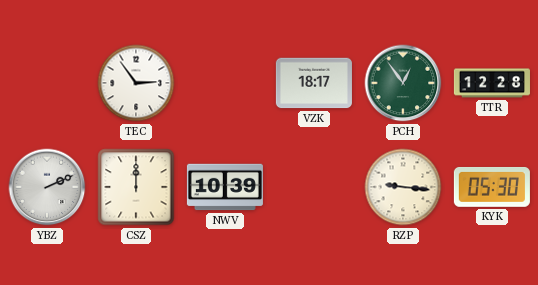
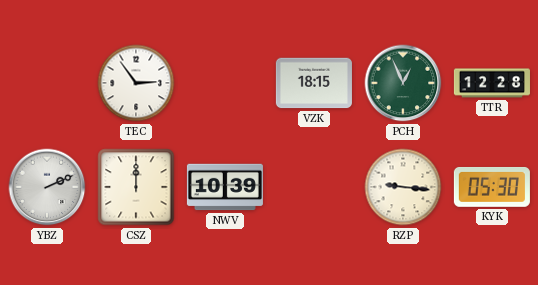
VZK: 18:17 -> 18:15 (314, 83)
PCH: 12:54 -> 12:56 (403, 83)
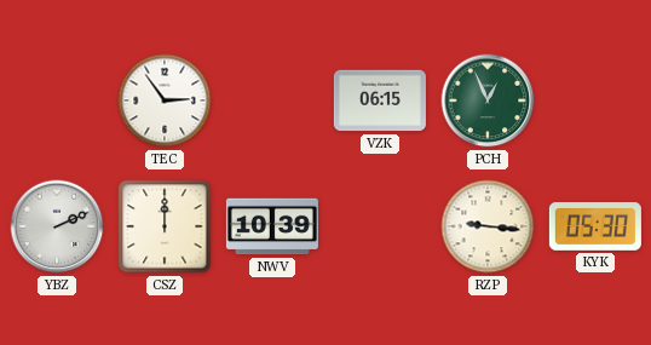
VZK: 18:15 -> 06:15 (380, 100)
TTR: 12:28 -> none (492, 83)
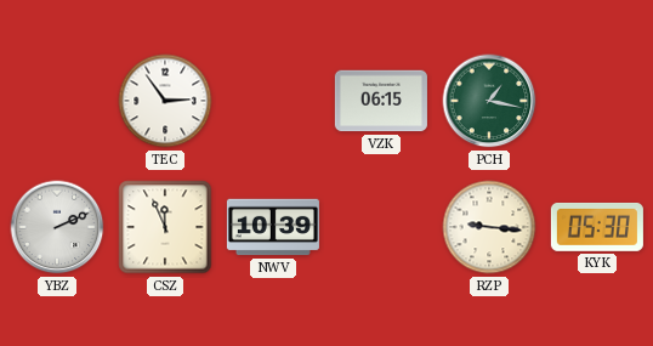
PCH: 12:56 -> 1:17 (489, 101)
CSZ: 12:00 -> 11:56 (165, 227)
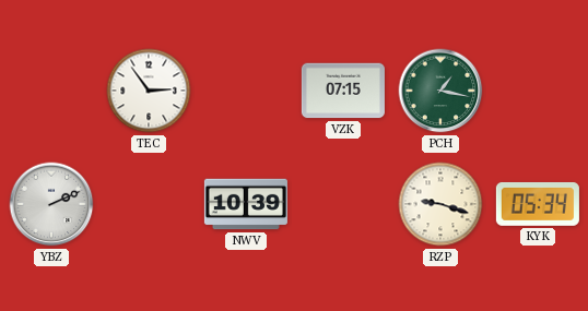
VZK: 06:15 -> 07:15 (343, 91)
CSZ: 11:56 -> none (165, 227)
RZP: 9:16 -> 9:18 (440, 204)
KYK: 05:30 -> 05:34 (538, 204)
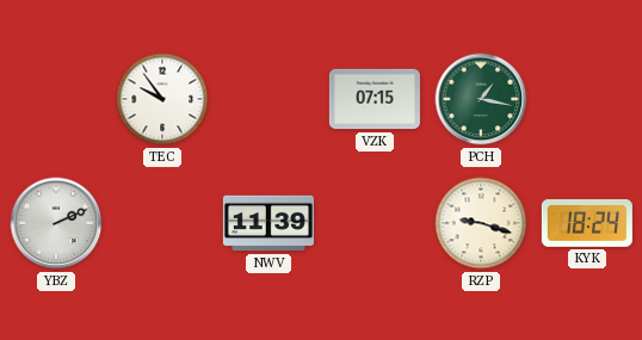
TEC: 2:54 -> 9:54 (162, 99)
NWV: 10:39 -> 11:39 (268, 223)
KYK: 05:34 -> 18:24 (587, 223)
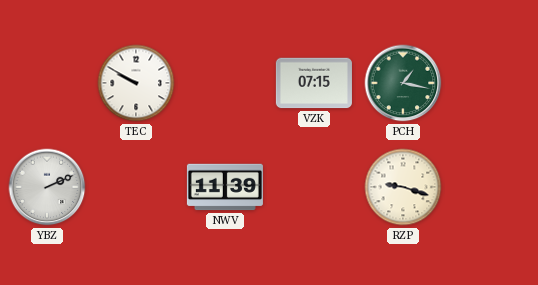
TEC: 9:54 -> 9:50 (136, 83)
KYK: 18:24 -> none (587, 223)
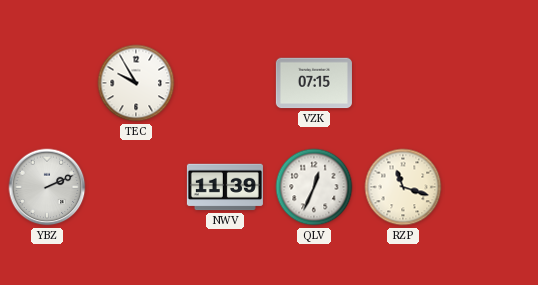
TEC: 9:50 -> 9:55 (136, 83)
PCH: 1:17 -> none (403, 83)
QLV: none -> 12:34 (314, 187)
RZP: 9:18 -> 11:18 (403, 187)
